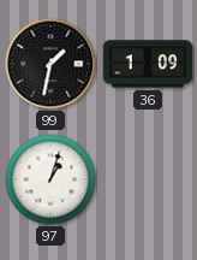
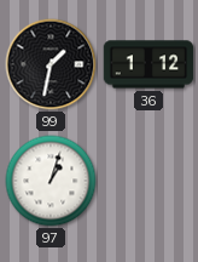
36: 1:09 -> 1:12 (148, 64)
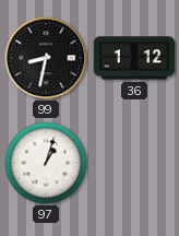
99: 1:32 -> 8:32 (46, 58)
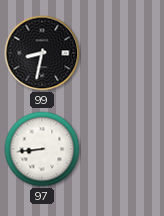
36: 1:12 -> none (134, 58)
97: 1:03 -> 8:44 (42, 149)
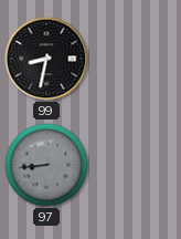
97 dial: white -> grey (46, 165)
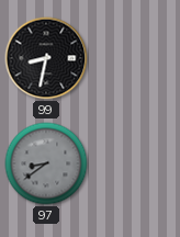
97: 8:44 -> 8:39 (46, 163)
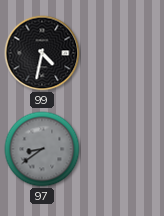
99: 8:32 -> 4:32 (42, 53)
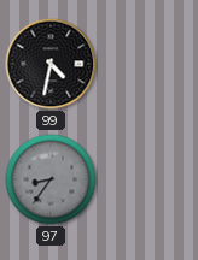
97: 8:39 -> 8:36 (51, 179)
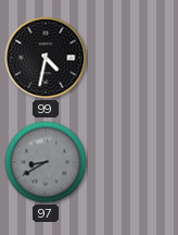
97: 8:36 -> 8:40 (46, 162)
